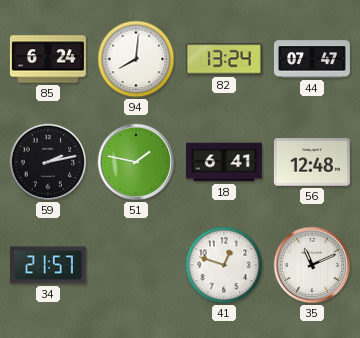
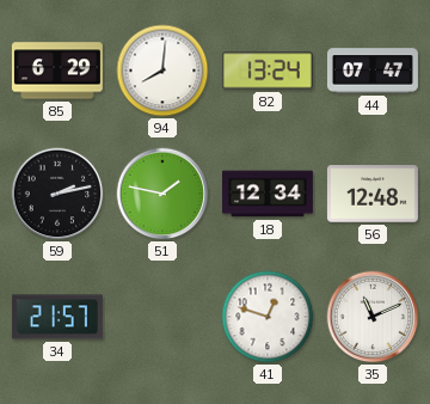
85: 6:24 -> 6:29 (57, 71)
18: 6:41 -> 12:34 (268, 194)
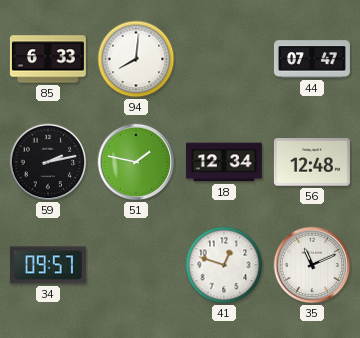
85: 6:29 -> 6:33 (48, 59)
82: 13:24 -> none (268, 71)
34: 21:57 -> 09:57 (48, 265)
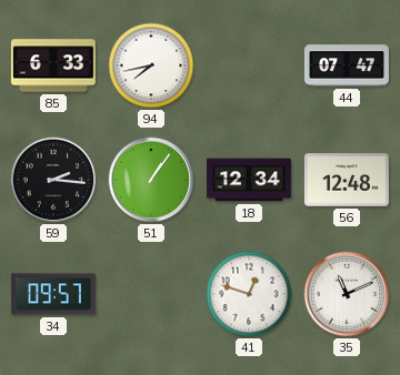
94: 8:01 -> 7:43 (151, 65)
59: 2:13 -> 2:16 (53, 180)
51: 1:47 -> 1:06 (151, 180)
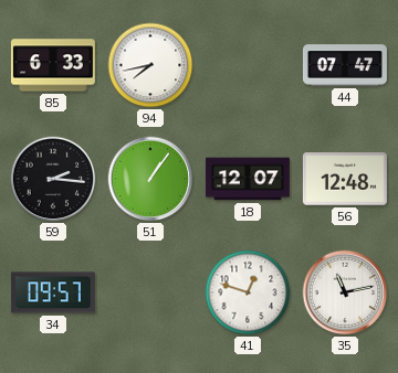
18: 12:34 -> 12:07 (248, 179)
35: 11:11 -> 11:13 (345, 292)
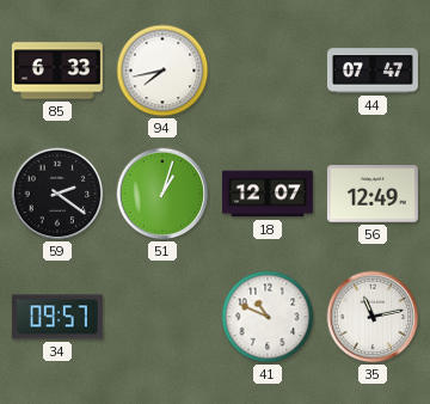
59: 2:16 -> 2:21 (57, 194)
51: 1:06 -> 1:03 (162, 194)
56: 12:48 -> 12:49 (373, 194)
41: 12:48 -> 10:49 (268, 317)
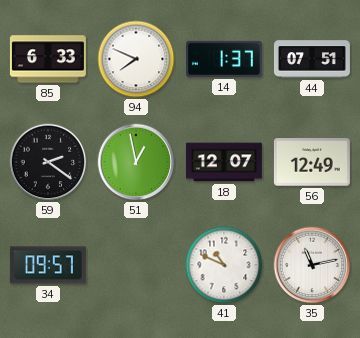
94: 7:43 -> 7:49 (136, 59)
14: none -> 1:37 (224, 59)
44: 07:47 -> 07:51 (312, 59)
51: 1:03 -> 12:58 (136, 162)
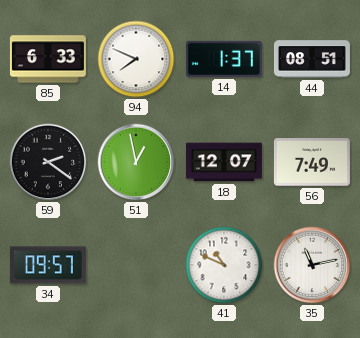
44: 07:51 -> 08:51 (312, 59)
56: 12:49 -> 7:49 (312, 162)
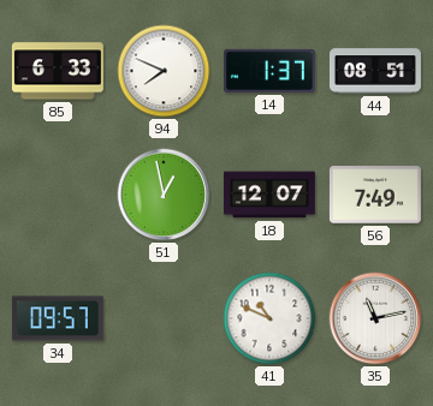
59: 2:21 -> none (48, 162)
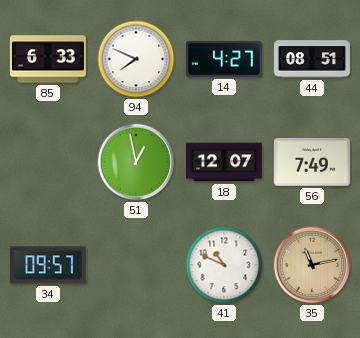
14: 1:37 -> 4:27 (224, 59)
35 dial: white -> champagne (312, 265)
